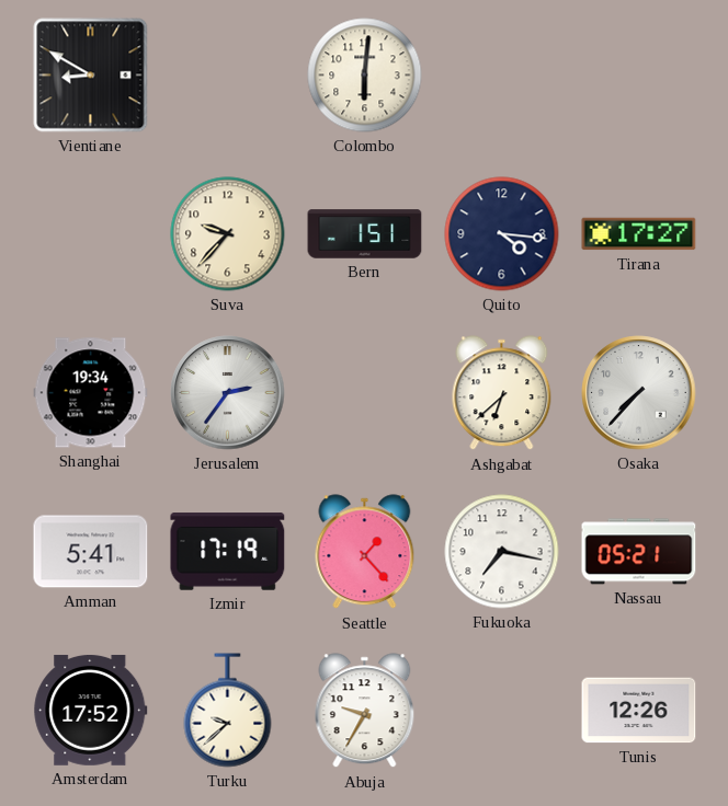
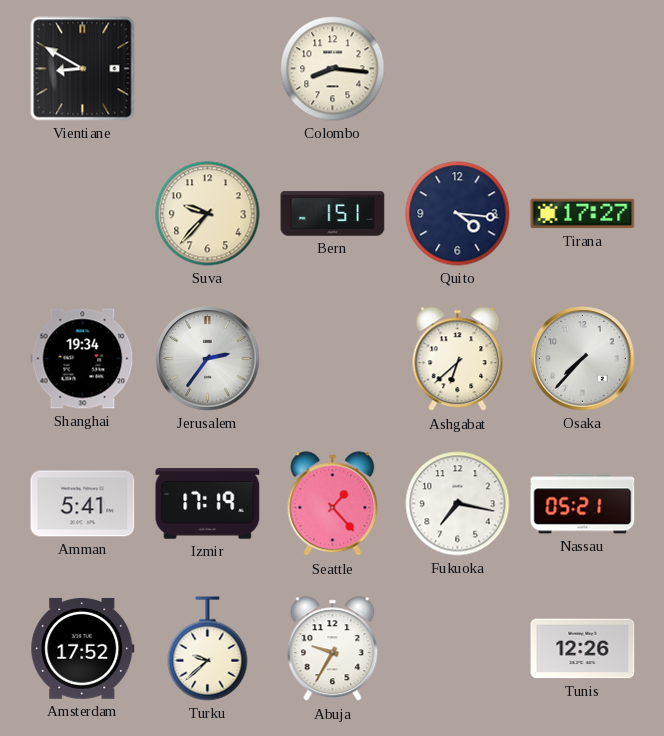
Colombo: 6:01 -> 8:16 (333, 69)
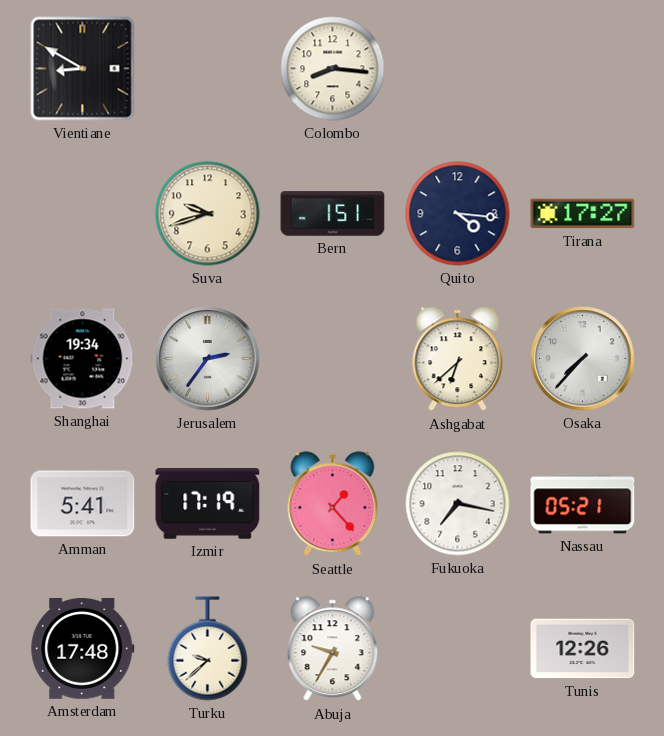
Suva: 9:37 -> 9:42 (208, 214)
Amsterdam: 17:52 -> 17:48 (83, 648)
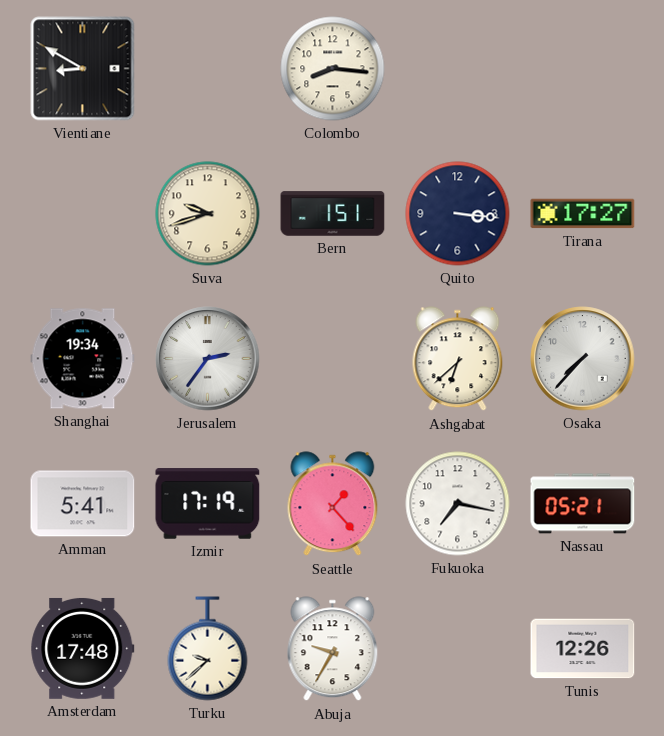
Quito: 4:16 -> 3:16 (458, 214)
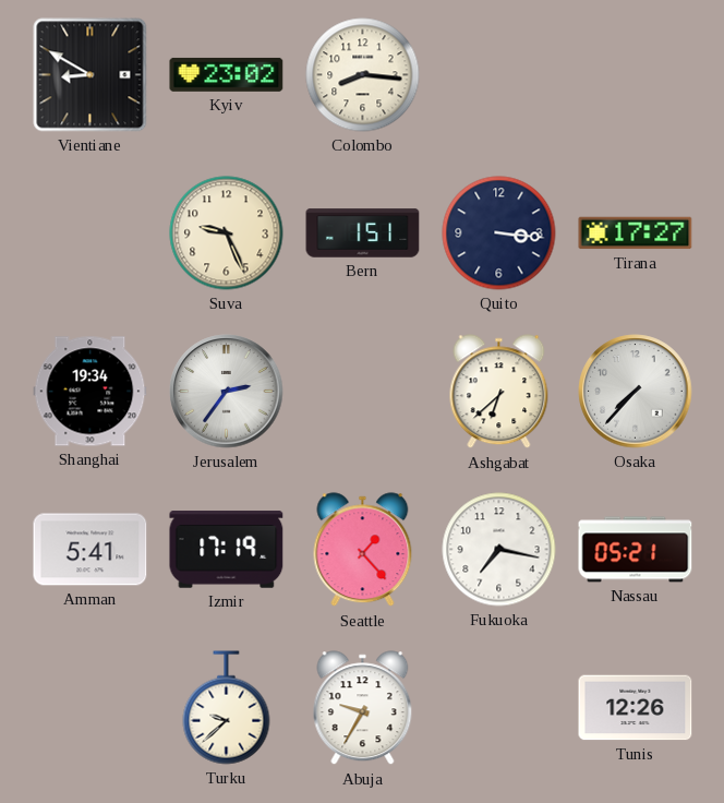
Kyiv: none -> 23:02 (227, 74)
Suva: 9:42 -> 9:26 (227, 233)
Amsterdam: 17:48 -> none (83, 648)
